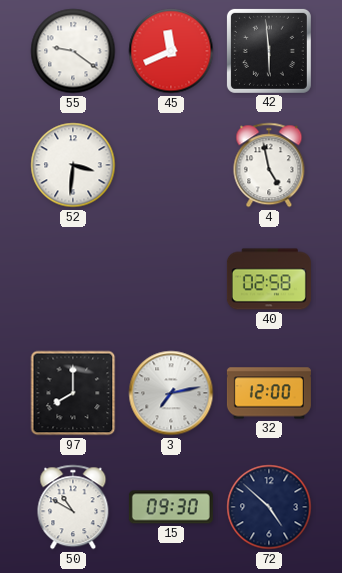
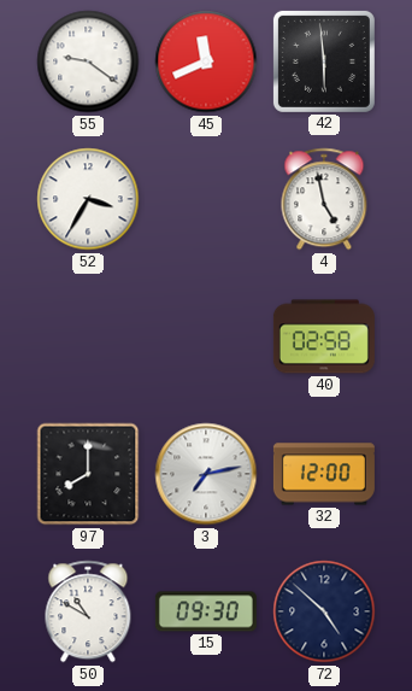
52: 3:31 -> 3:35 (88, 199)
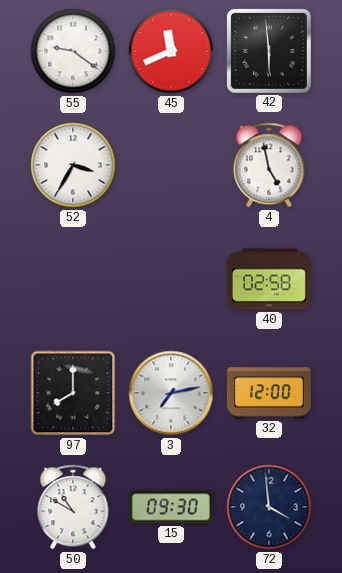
72: 4:52 -> 3:59 (269, 507)
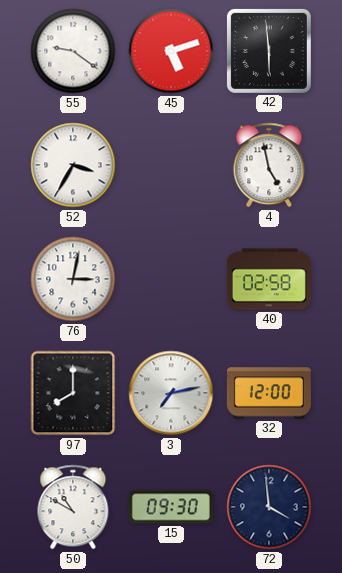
45: 11:41 -> 5:12 (171, 51)
76: none -> 3:02 (73, 279)
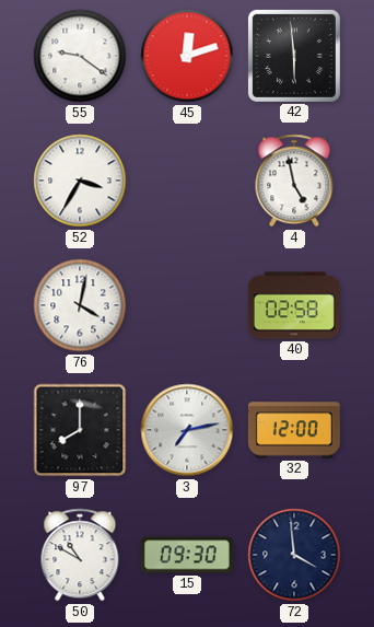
45: 5:12 -> 12:12 (187, 56)
76: 3:02 -> 4:02 (80, 305)
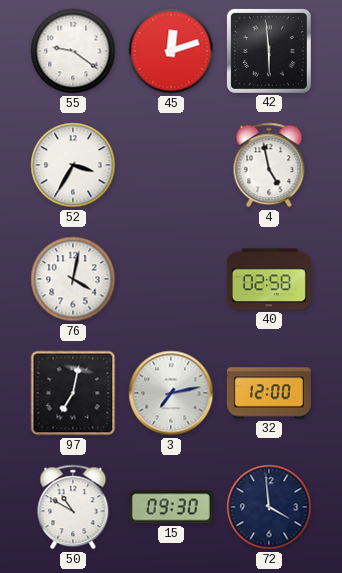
97: 8:00 -> 7:02 (73, 393)
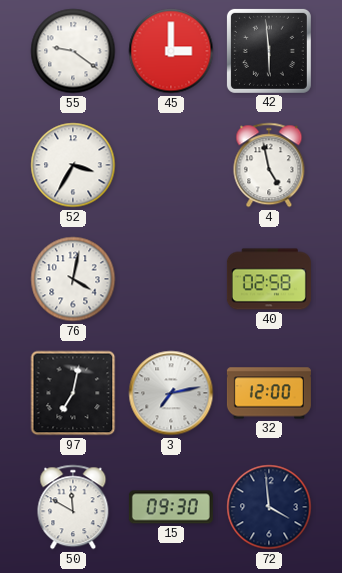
45: 12:12 -> 3:00 (171, 51)
50: 10:50 -> 11:50 (73, 507)
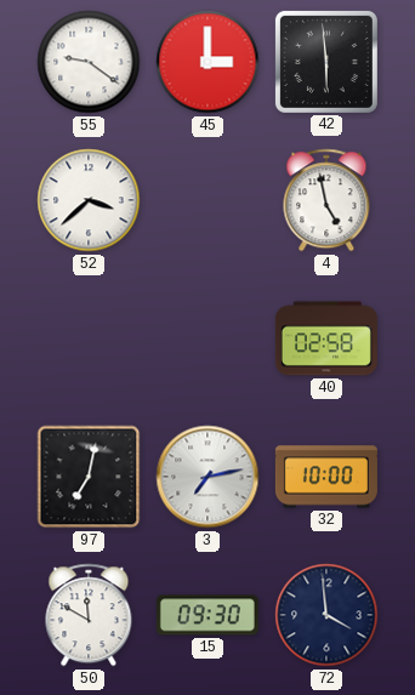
52: 3:35 -> 3:38 (89, 200)
76: 4:02 -> none (73, 279)
32: 12:00 -> 10:00 (326, 477)
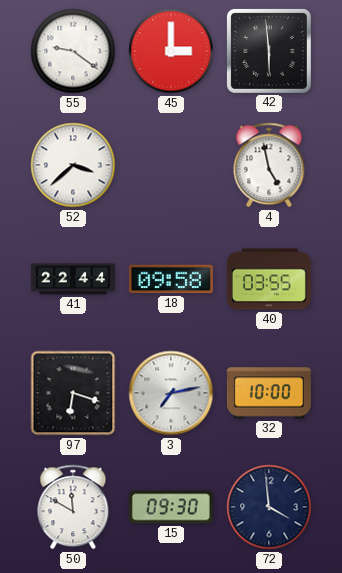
41: none -> 22:44 (73, 279)
18: none -> 09:58 (171, 279)
40: 02:58 -> 03:55 (269, 279)
97: 7:02 -> 6:18 (73, 393)
